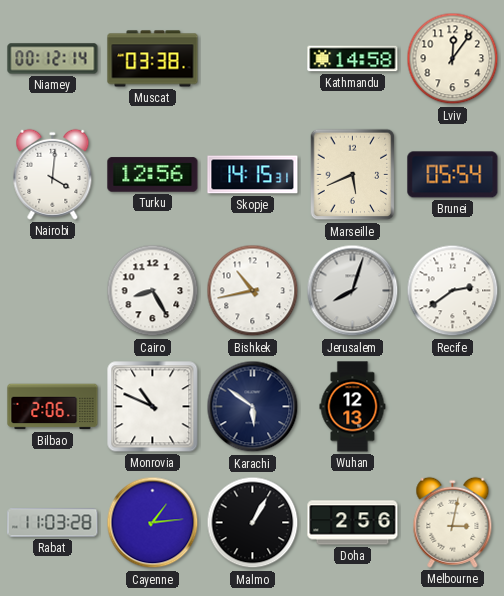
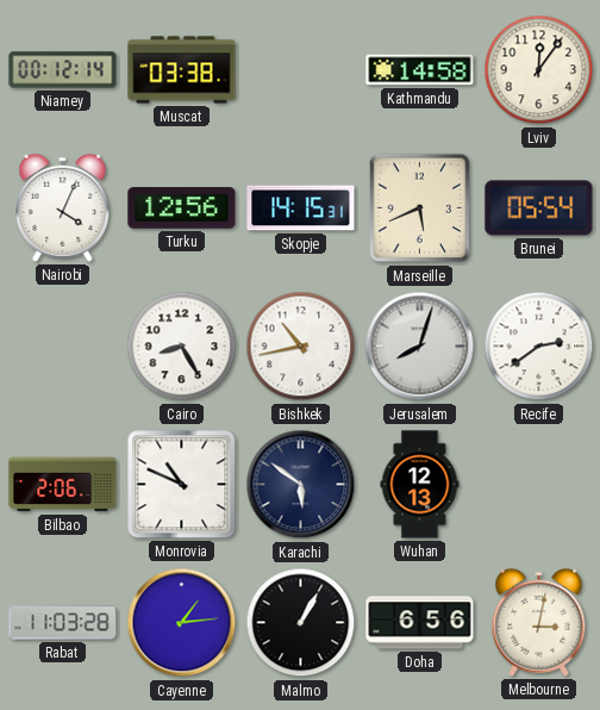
Nairobi: 4:01 -> 4:04 (63, 207)
Doha: 2:56 -> 6:56 (420, 623)
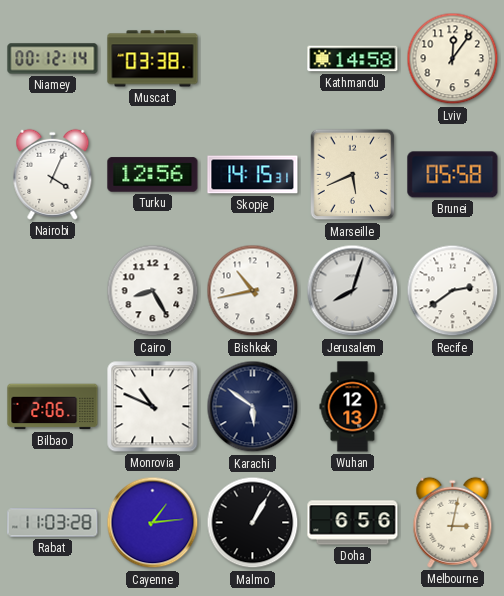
Brunei: 05:54 -> 05:58 (453, 175)
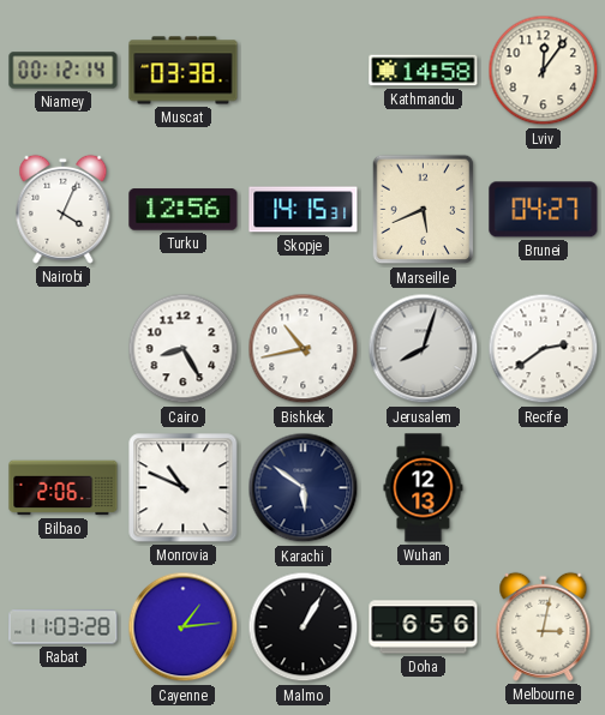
Brunei: 05:58 -> 04:27 (544, 210)
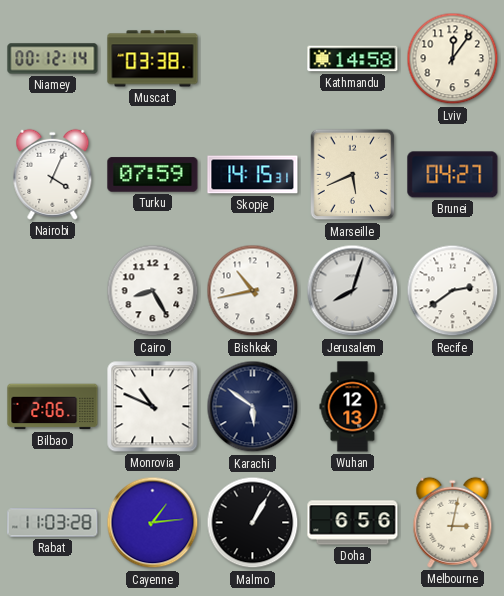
Turku: 12:56 -> 07:59 (153, 175)
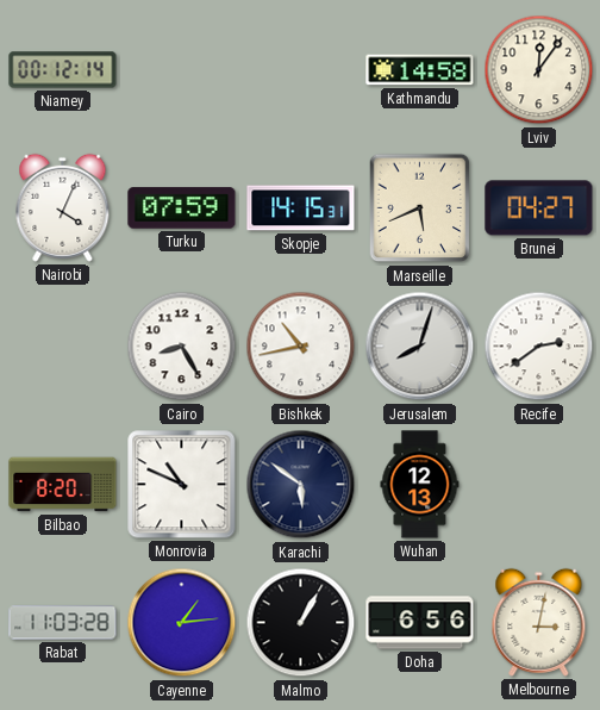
Muscat: 03:38 -> none (153, 59)
Bilbao: 2:06 -> 8:20 (63, 485)
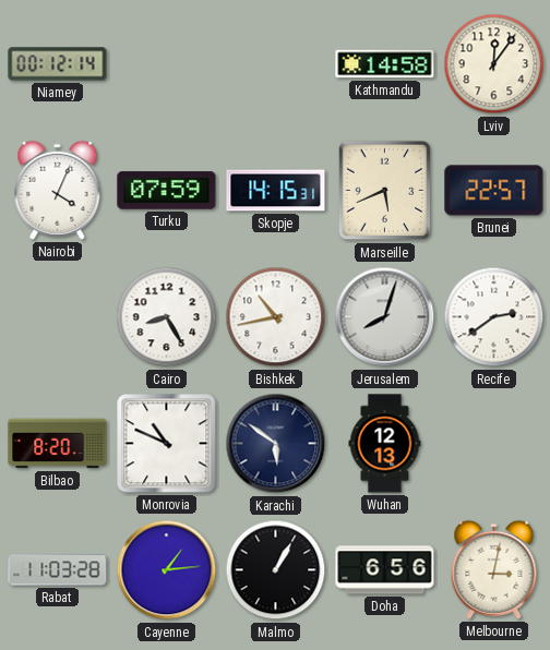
Brunei: 04:27 -> 22:57 (494, 191)
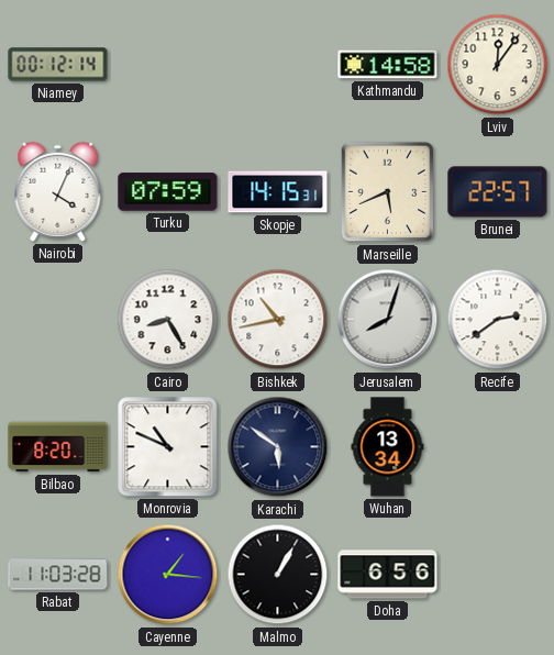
Wuhan: 12:13 -> 13:34 (388, 447)
Cayenne: 1:14 -> 1:16 (168, 575)
Melbourne: 3:02 -> none (494, 569)
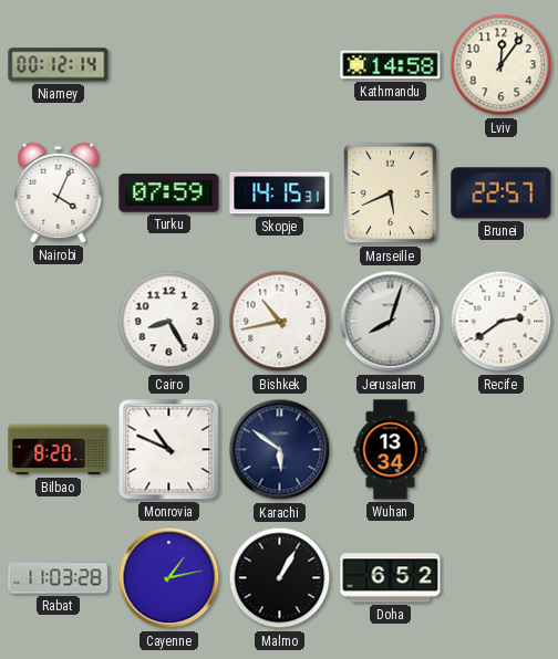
Cayenne: 1:16 -> 1:13 (169, 578)
Doha: 6:56 -> 6:52 (391, 578)
